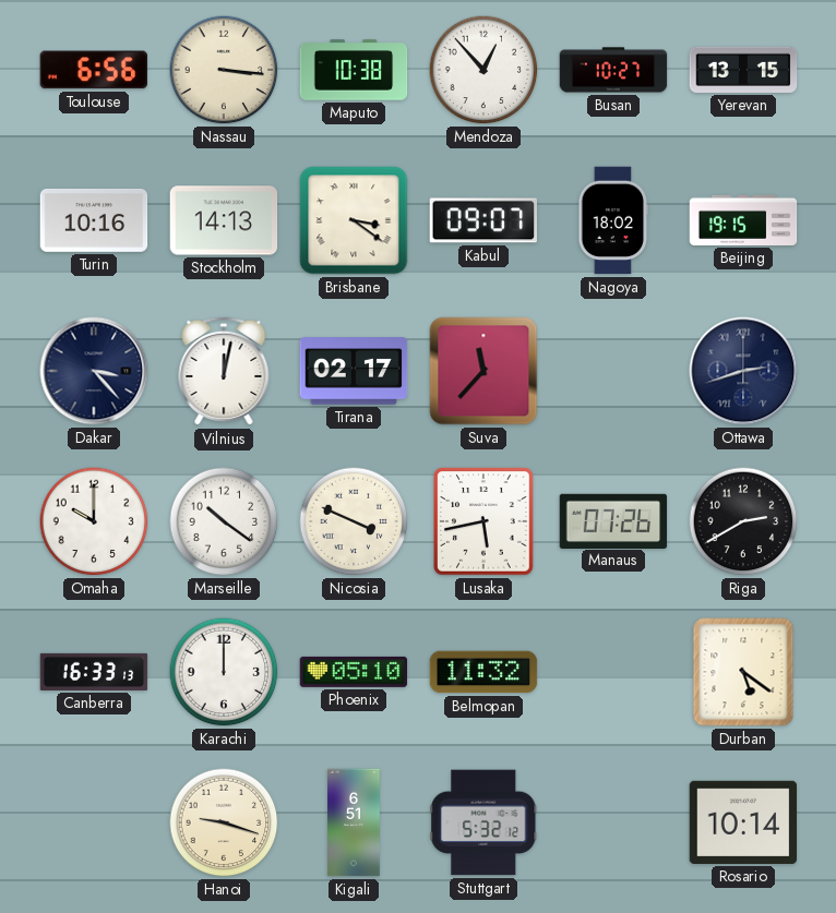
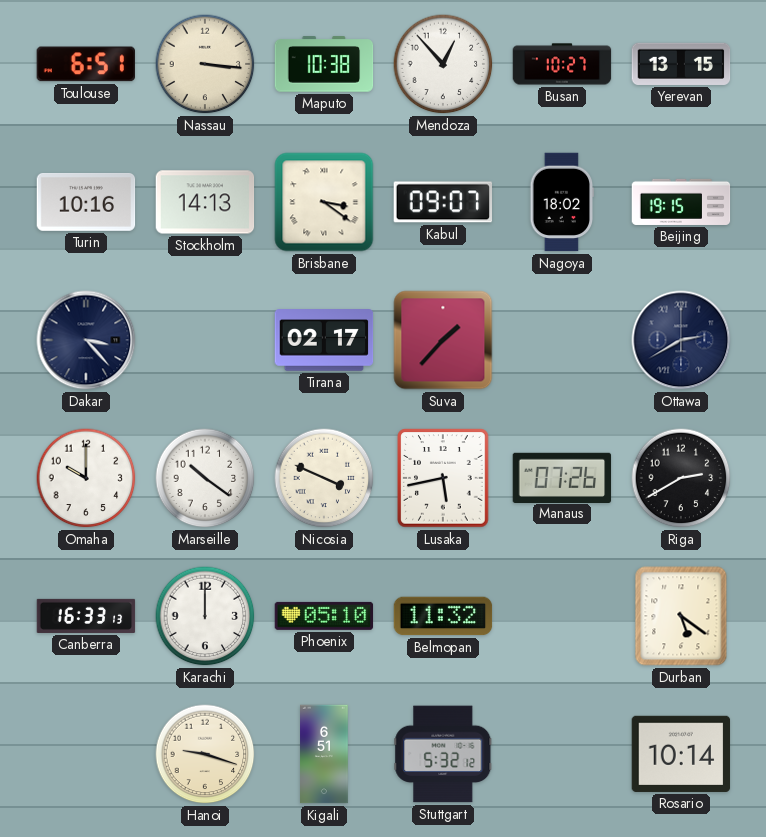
Toulouse: 6:56 -> 6:51 (85, 64)
Vilnius: 12:02 -> none (224, 371)
Suva: 11:37 -> 1:37 (443, 340)
Ottawa: 2:42 -> 2:40 (681, 340)
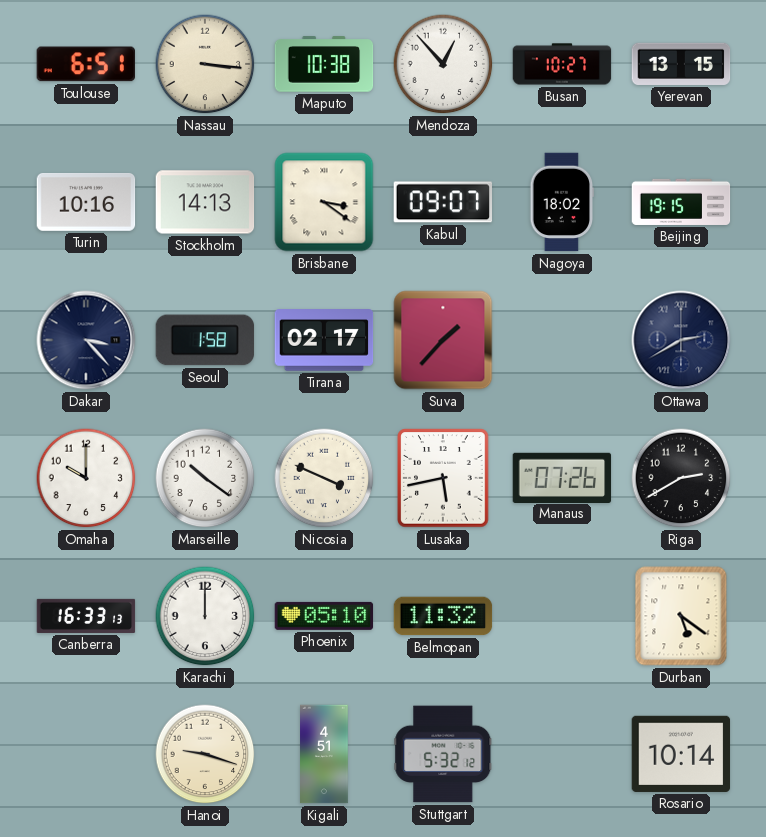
Seoul: none -> 1:58 (205, 340)
Kigali: 6:51 -> 4:51 (324, 754)
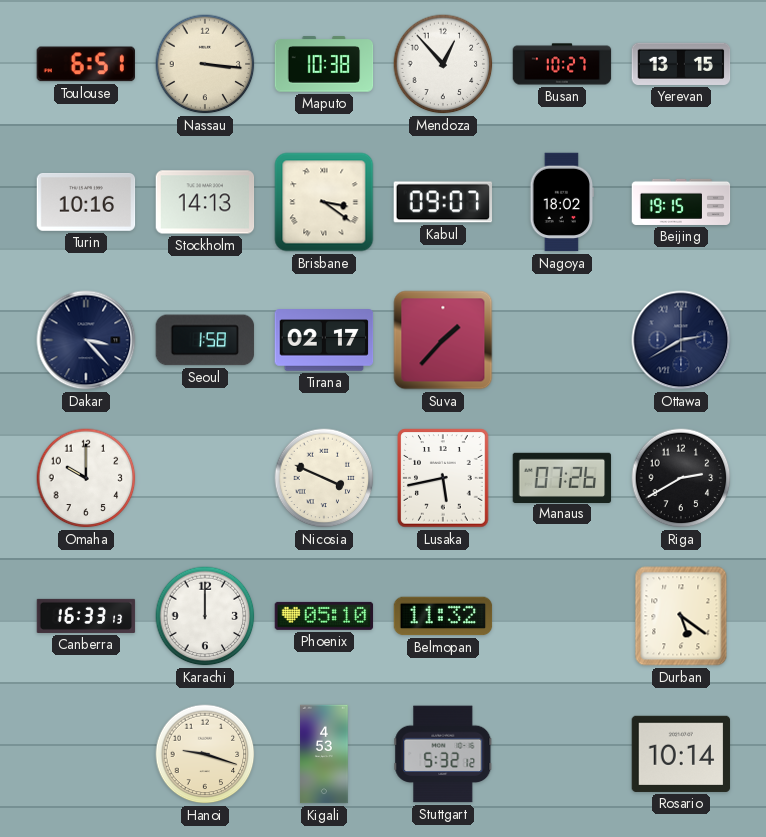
Marseille: 10:21 -> none (205, 478)
Kigali: 4:51 -> 4:53 (324, 754)
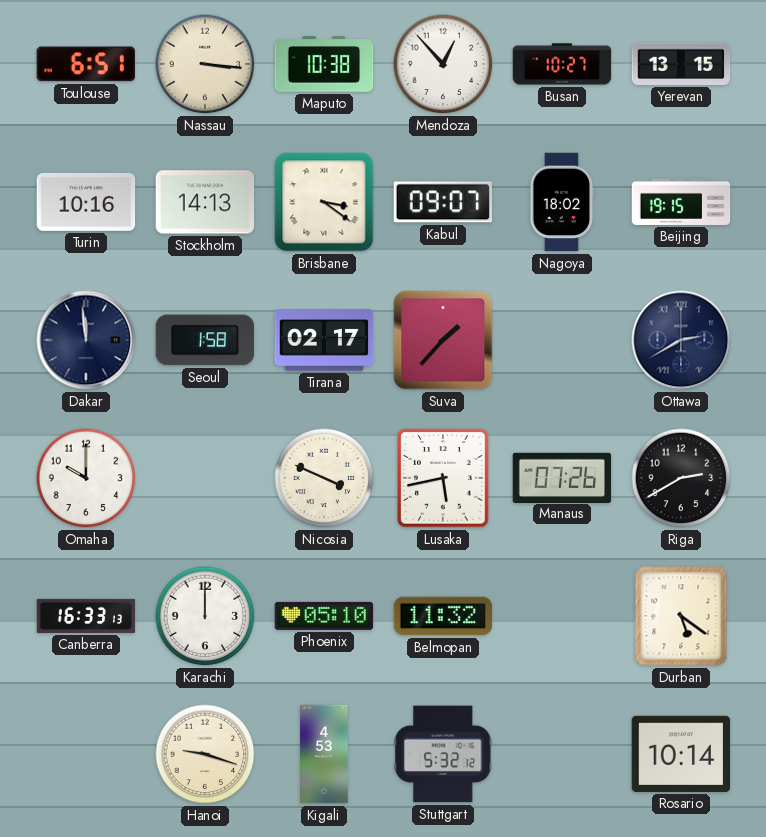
Dakar: 3:23 -> 11:59 (86, 340)
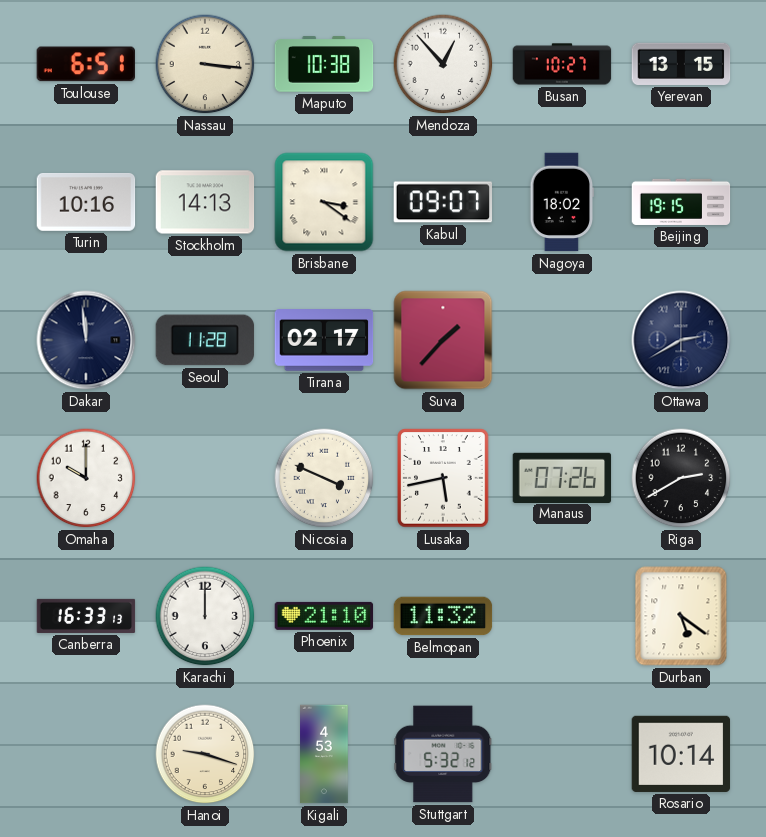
Seoul: 1:58 -> 11:28 (205, 340)
Phoenix: 05:10 -> 21:10 (324, 616)
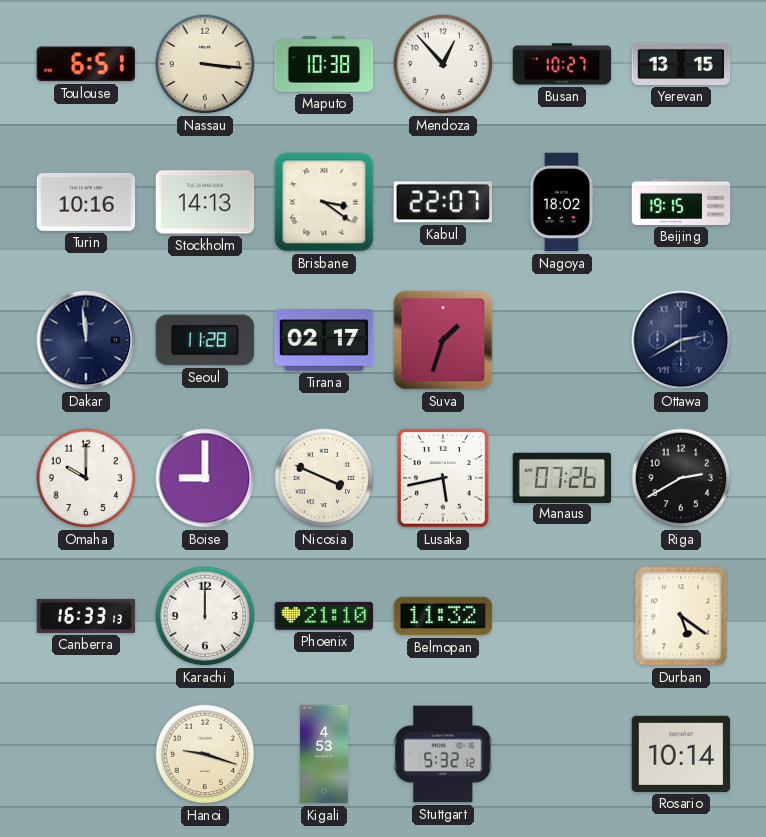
Kabul: 09:07 -> 22:07 (443, 202)
Suva: 1:37 -> 1:33 (443, 340)
Boise: none -> 9:00 (205, 478)
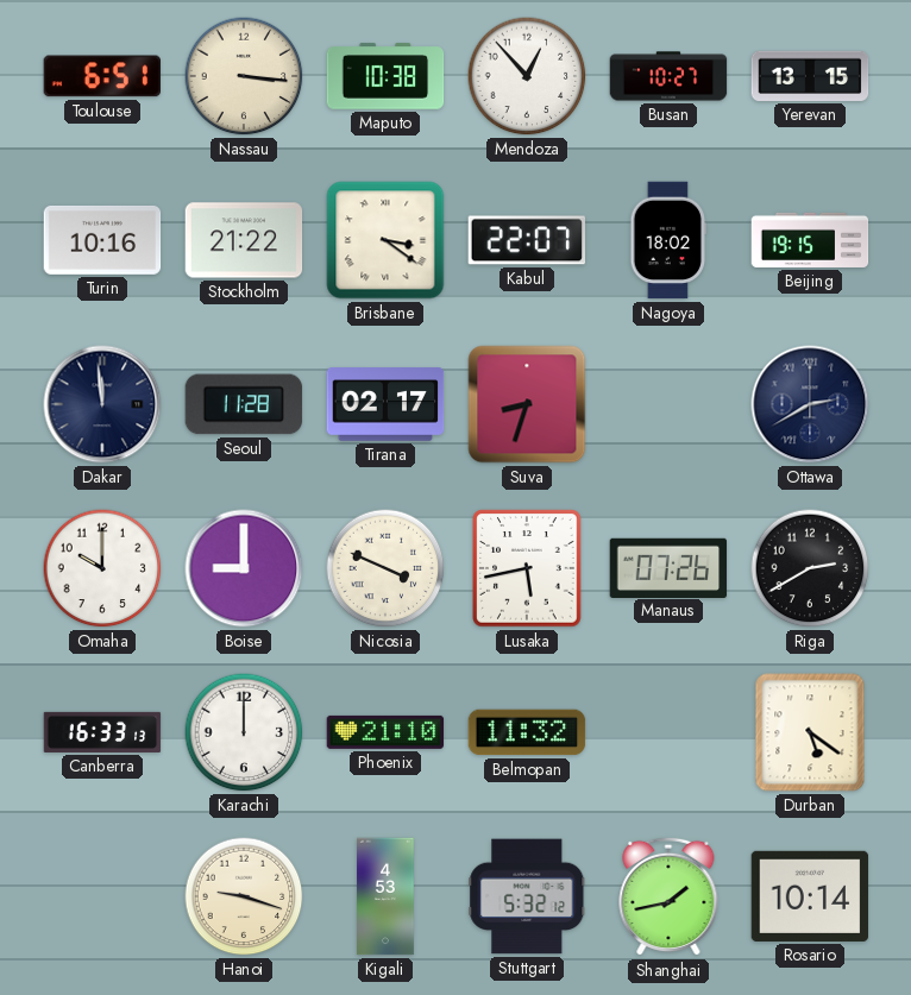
Stockholm: 14:13 -> 21:22 (244, 240)
Suva: 1:33 -> 8:33 (527, 404)
Shanghai: none -> 1:43 (668, 896)
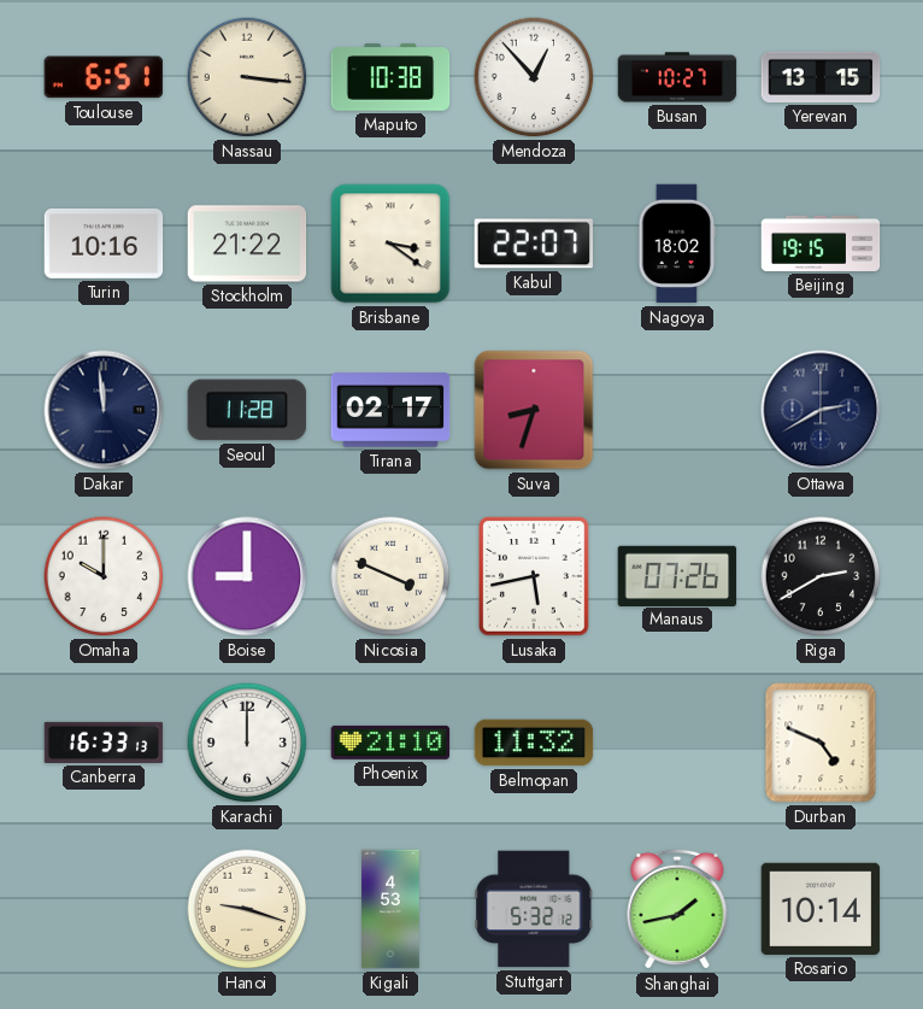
Durban: 5:21 -> 4:49 (821, 743)
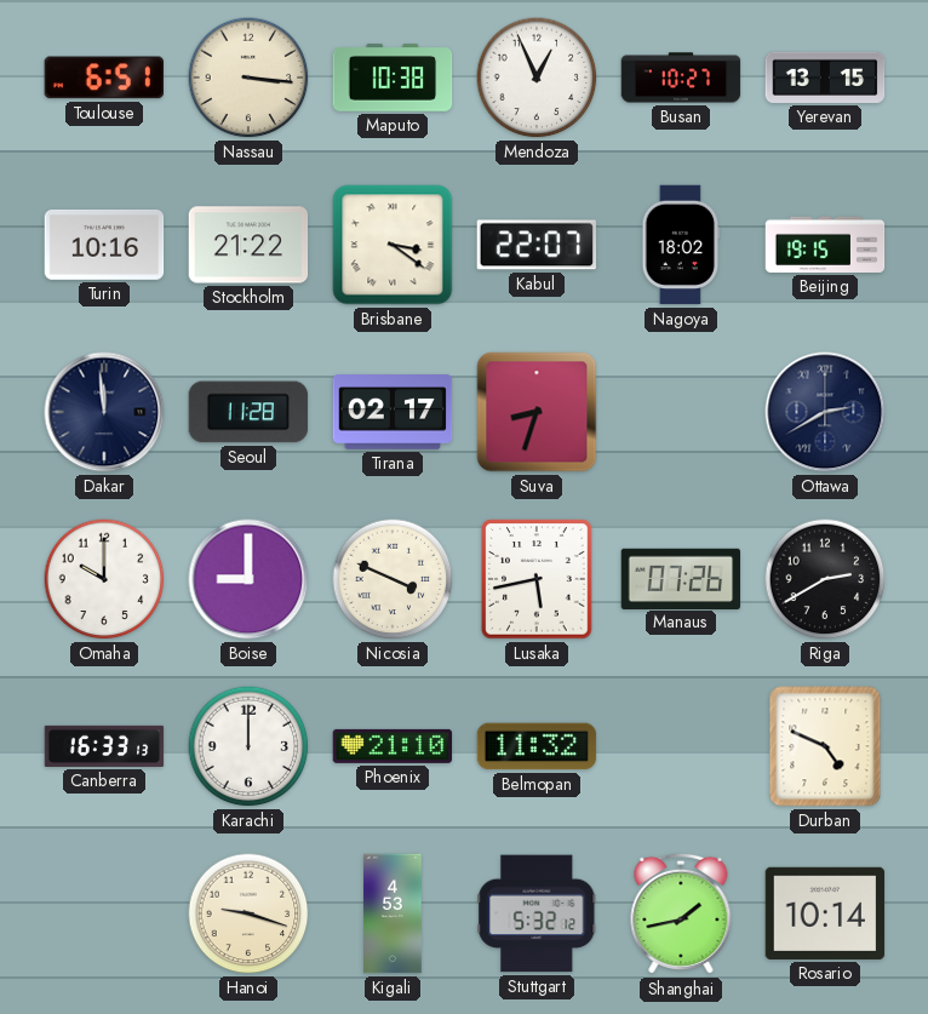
Mendoza: 12:53 -> 12:56 (537, 78)
